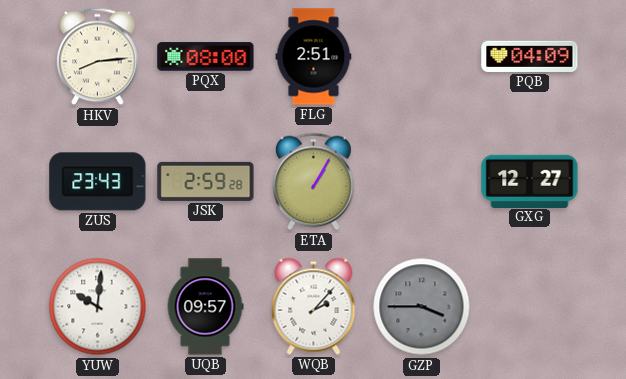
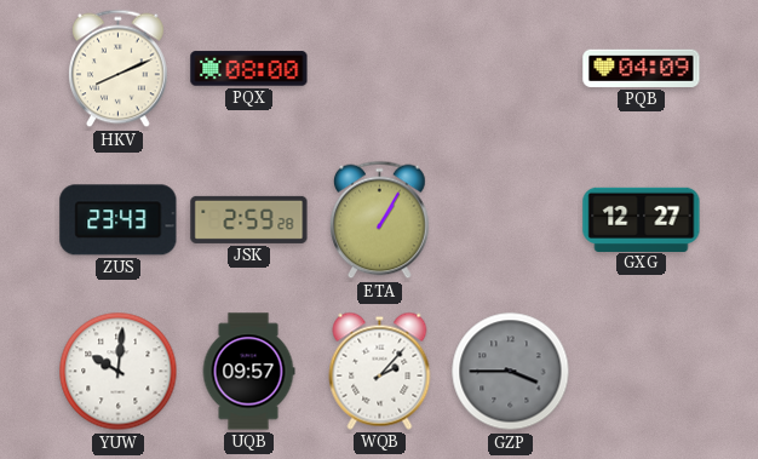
HKV: 8:14 -> 8:11 (119, 69)
FLG: 2:51 -> none (314, 57)
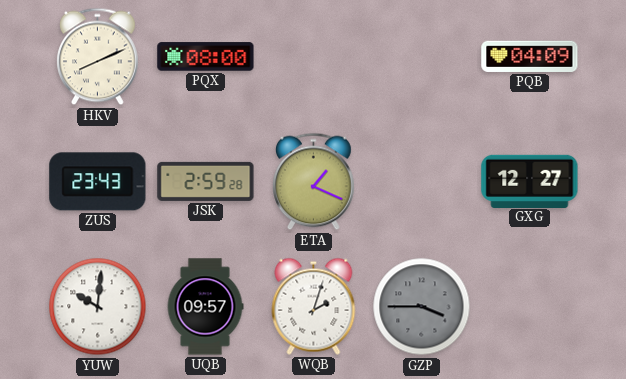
ETA: 1:05 -> 1:19 (314, 182)
WQB: 2:07 -> 2:03 (314, 306)
